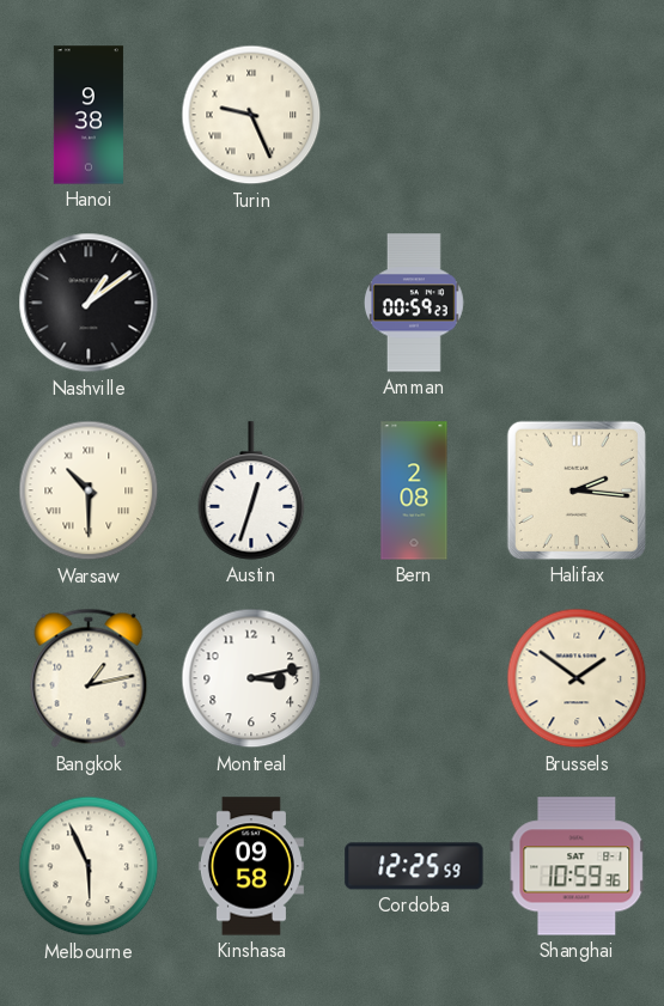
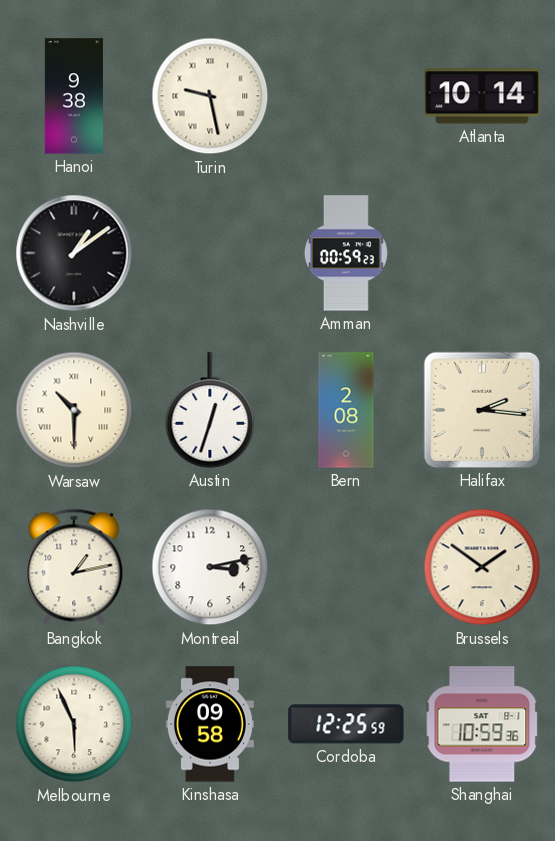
Turin: 9:26 -> 9:28 (210, 96)
Atlanta: none -> 10:14 (482, 96)
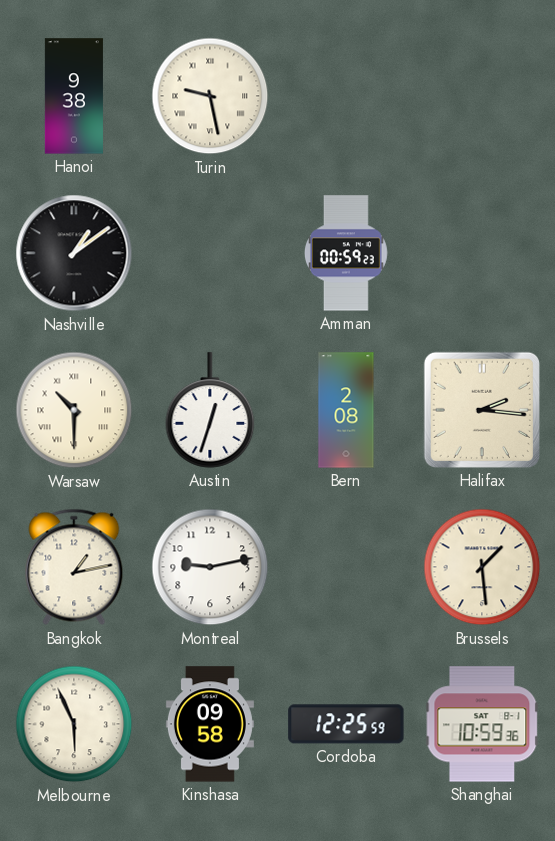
Atlanta: 10:14 -> none (482, 96)
Montreal: 3:13 -> 9:13 (210, 567)
Brussels: 1:51 -> 1:29 (482, 567)
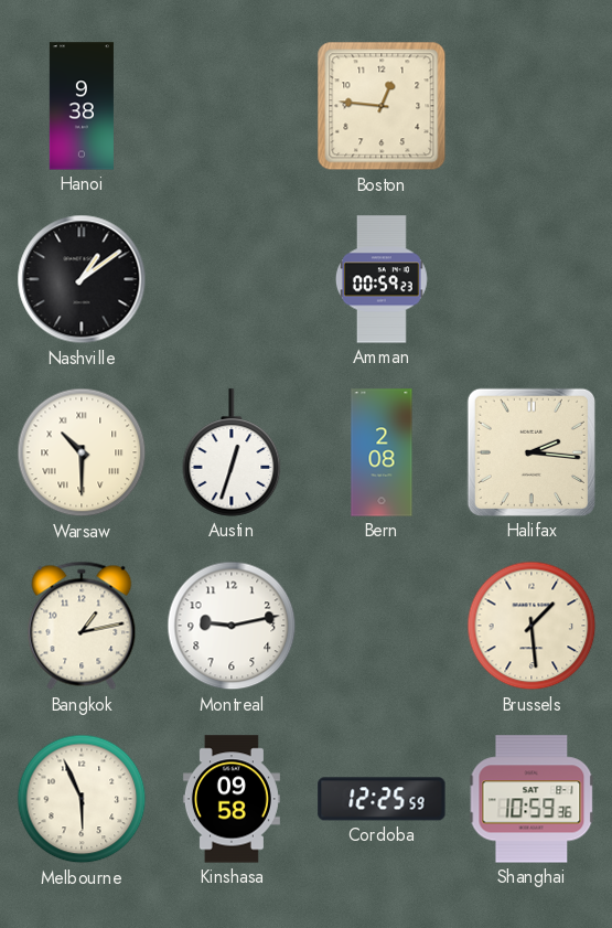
Turin: 9:28 -> none (210, 96)
Boston: none -> 12:46 (382, 106)
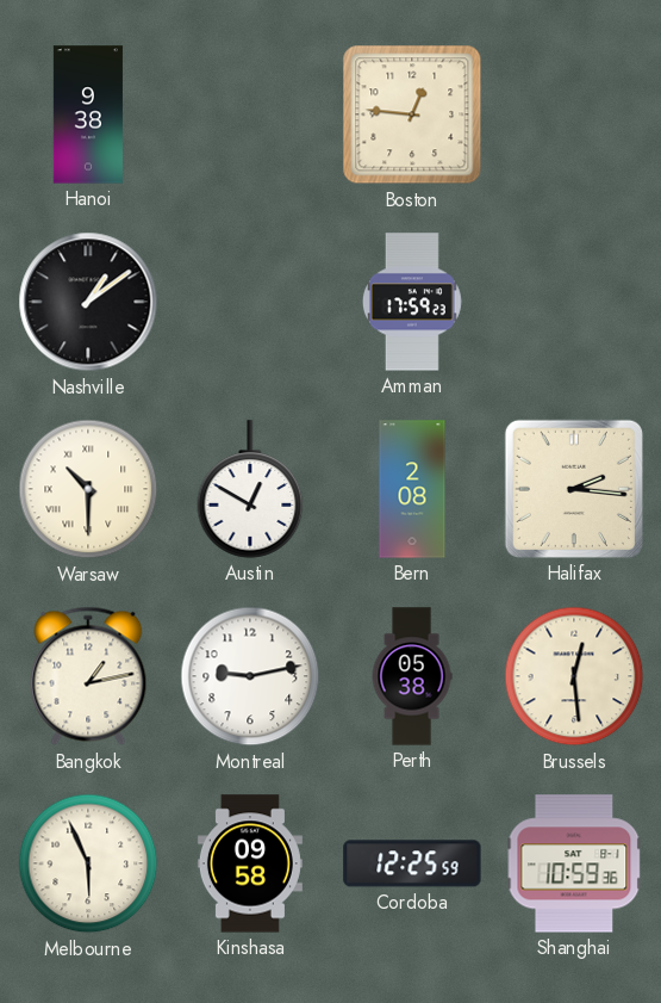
Amman: 00:59 -> 17:59 (413, 302)
Austin: 12:33 -> 12:50 (250, 489)
Perth: none -> 05:38 (412, 676)
Brussels: 1:29 -> 12:29 (574, 676)
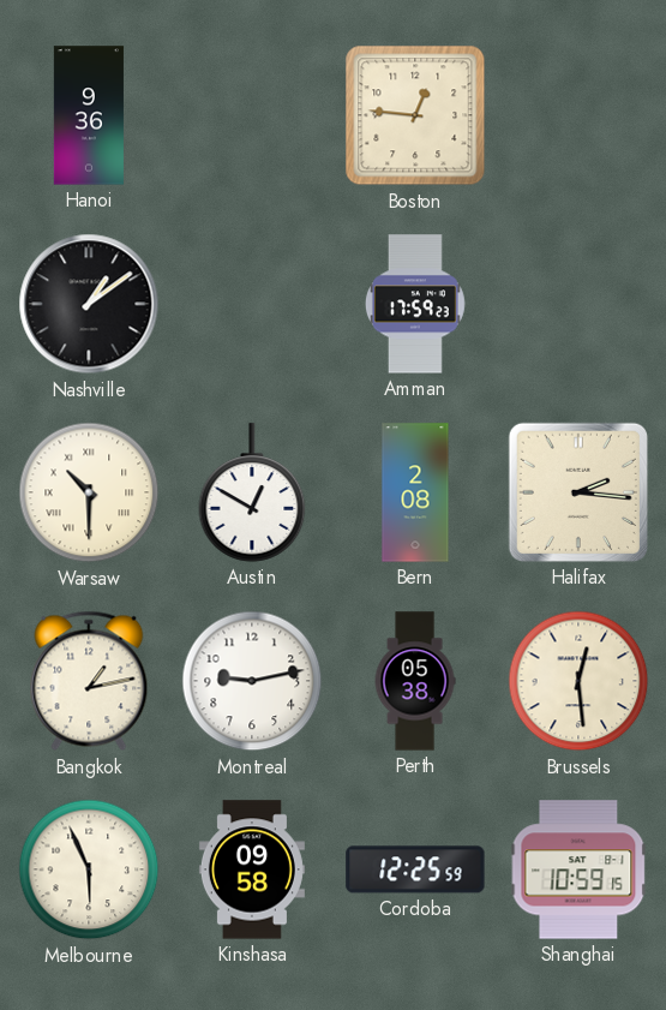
Hanoi: 9:38 -> 9:36 (89, 115)
Shanghai: 10:59:36 -> 10:59:15 (578, 869)
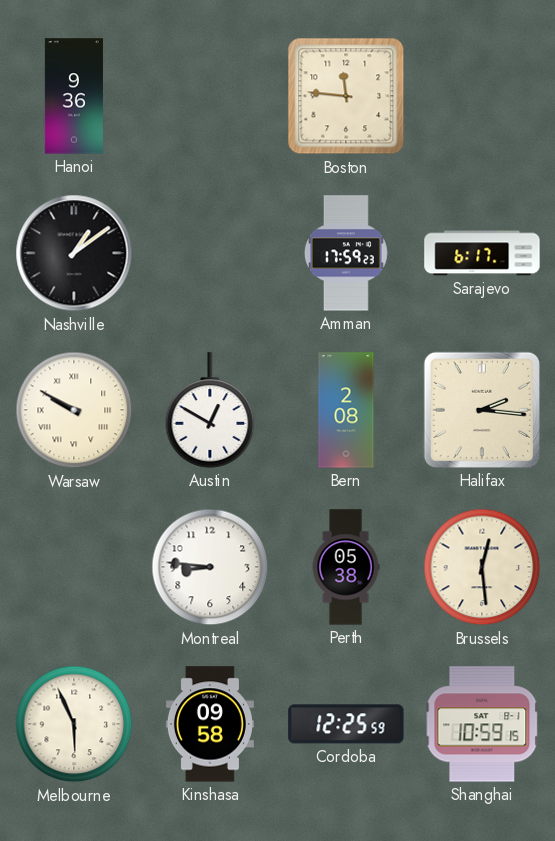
Boston: 12:46 -> 11:46 (346, 96)
Sarajevo: none -> 6:17 (482, 253)
Warsaw: 10:30 -> 9:50 (74, 410)
Bangkok: 1:13 -> none (89, 681)
Montreal: 9:13 -> 8:46 (210, 567)
